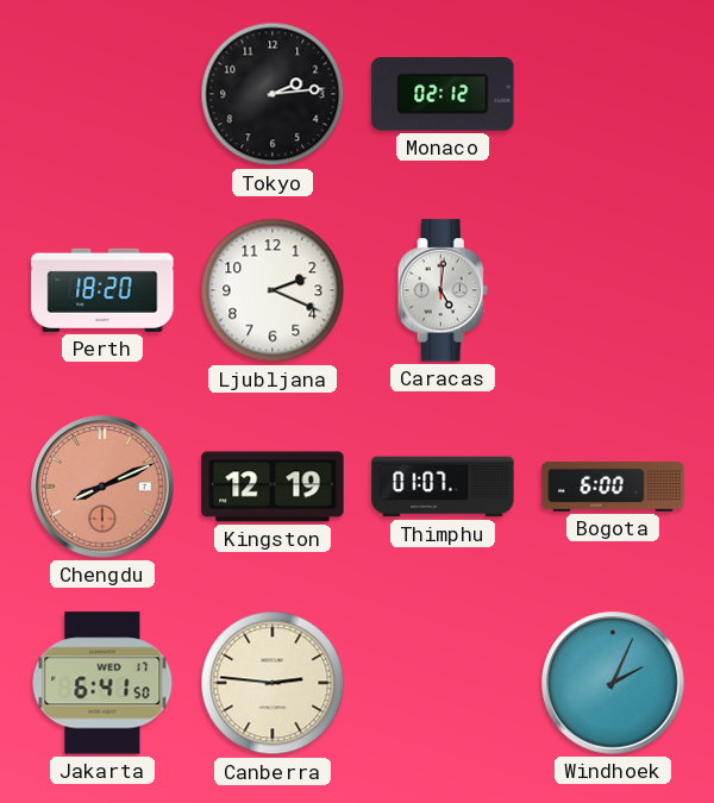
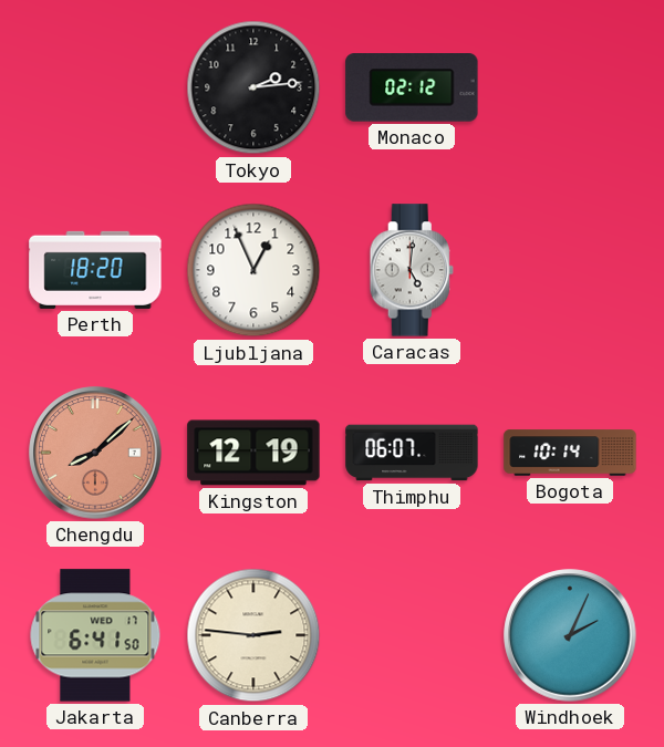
Ljubljana: 2:19 -> 12:56 (253, 270)
Chengdu: 8:11 -> 8:08 (95, 453)
Thimphu: 01:07 -> 06:07 (412, 453)
Bogota: 6:00 -> 10:14 (570, 453)
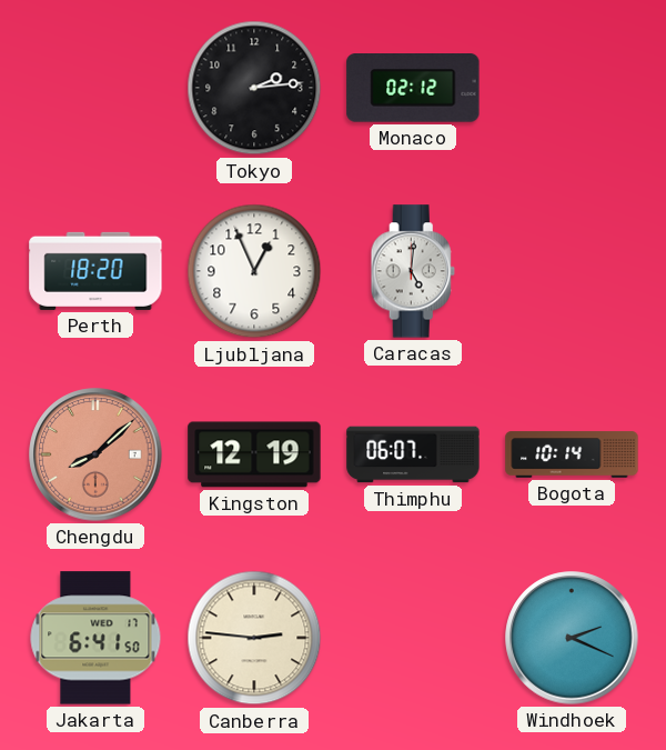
Windhoek: 2:04 -> 2:19 (572, 638)
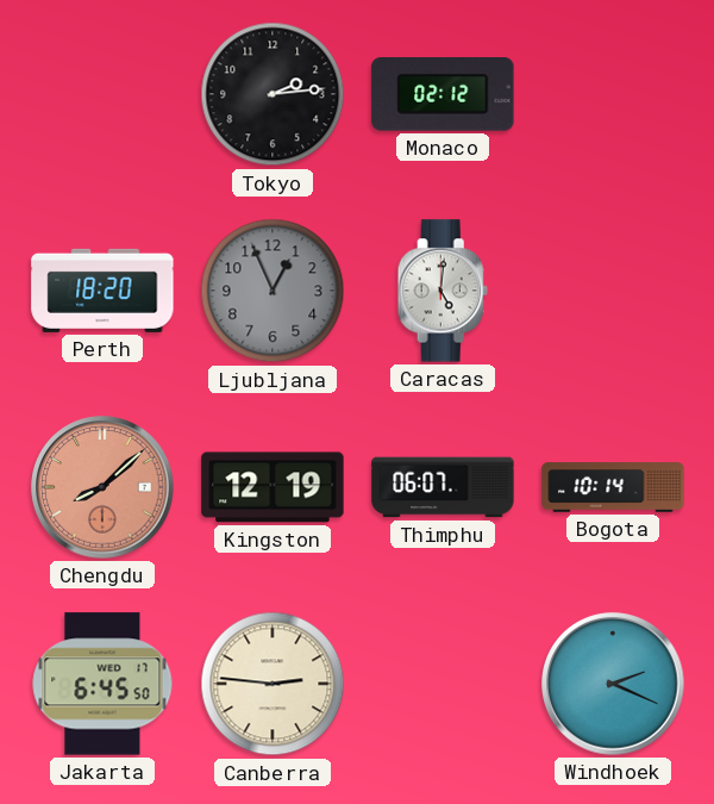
Ljubljana dial: white -> grey (273, 291)
Jakarta: 6:41 -> 6:45 (102, 684)
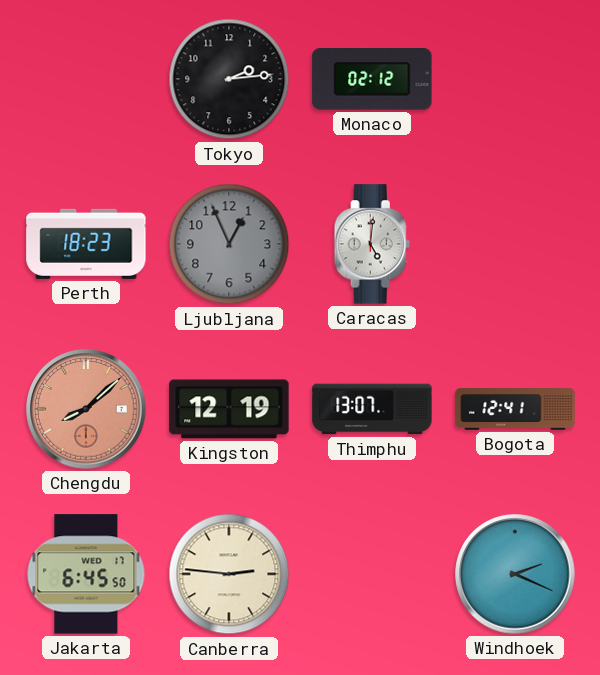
Perth: 18:20 -> 18:23 (86, 244)
Thimphu: 06:07 -> 13:07 (372, 409)
Bogota: 10:14 -> 12:41 (515, 409)
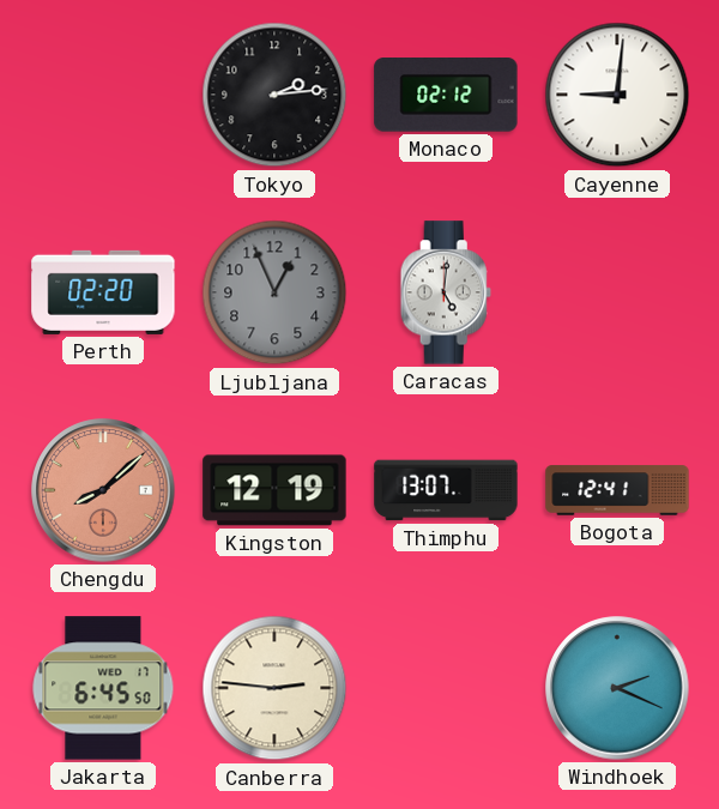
Cayenne: none -> 9:01 (617, 95)
Perth: 18:23 -> 02:20 (103, 292)
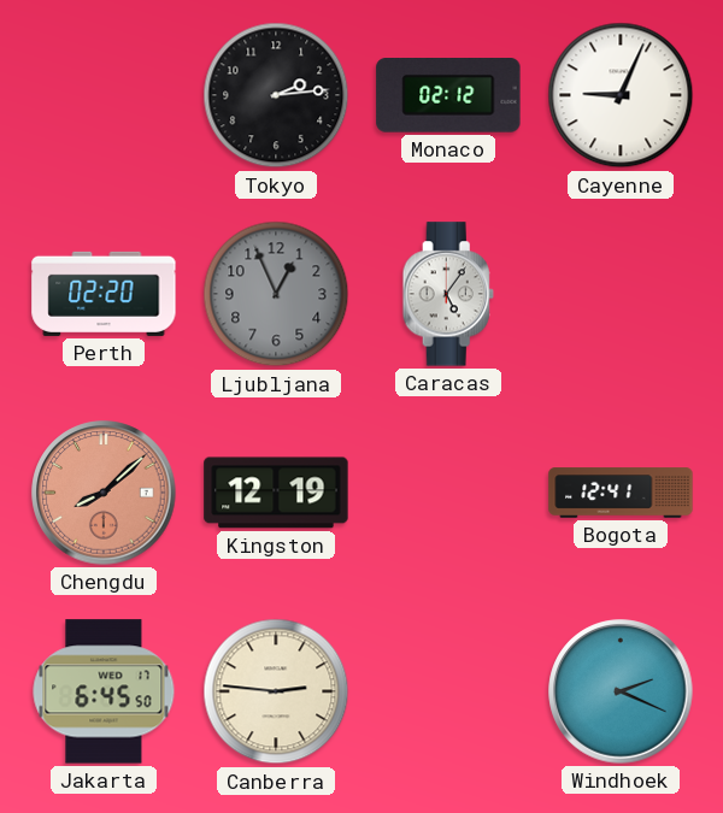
Cayenne: 9:01 -> 9:04 (621, 95)
Caracas: 5:01 -> 5:06 (448, 294)
Thimphu: 13:07 -> none (446, 490)
